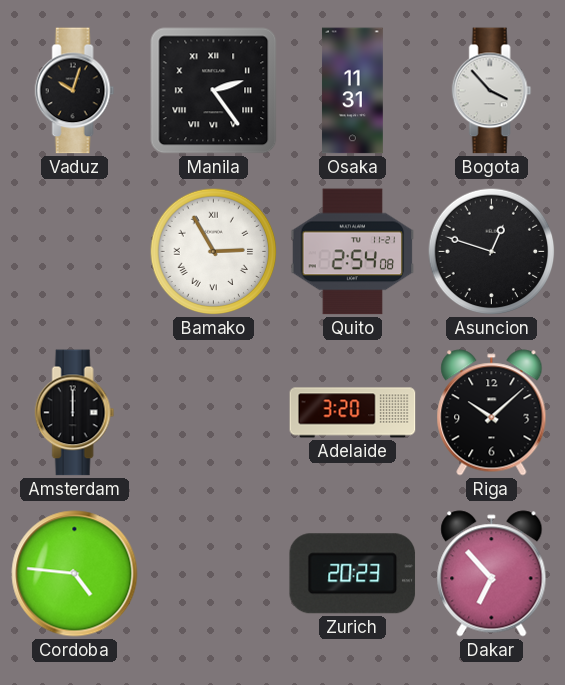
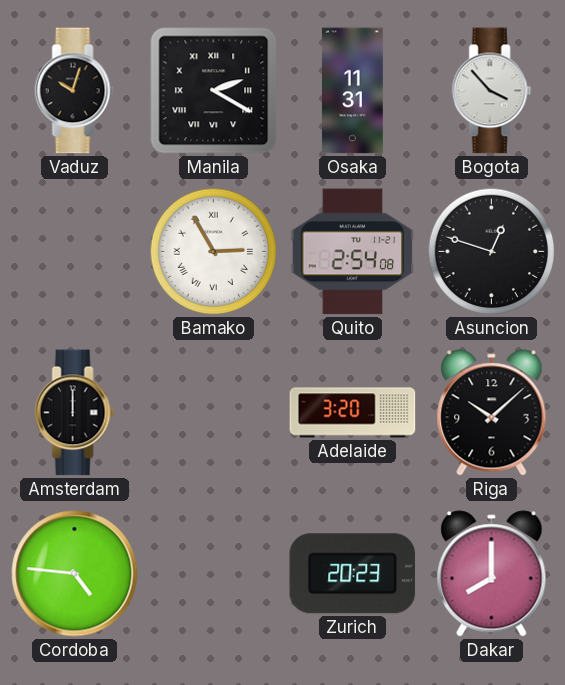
Manila: 2:24 -> 2:20 (214, 91)
Dakar: 6:53 -> 8:00 (492, 574)
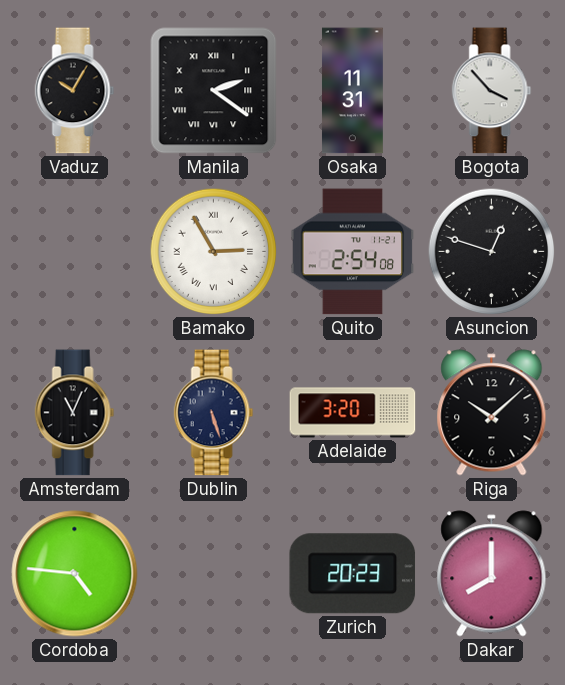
Vaduz: 10:03 -> 10:05 (75, 91)
Manila: 2:20 -> 2:21 (214, 91)
Amsterdam: 12:00 -> 11:04 (75, 413)
Dublin: none -> 5:27 (214, 413)
